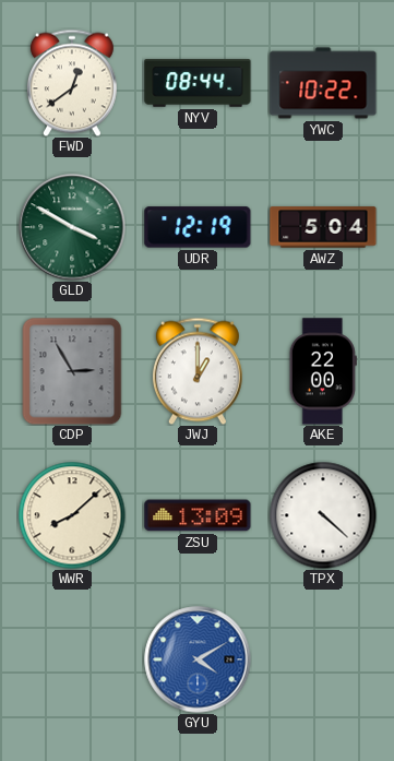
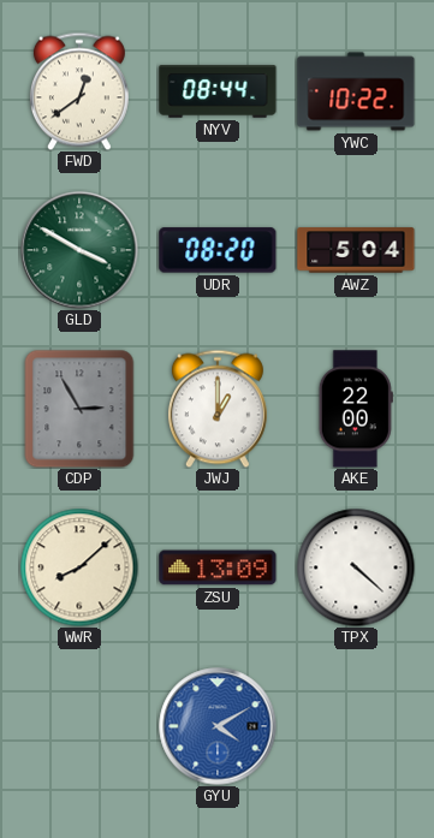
UDR: 12:19 -> 08:20 (218, 250)
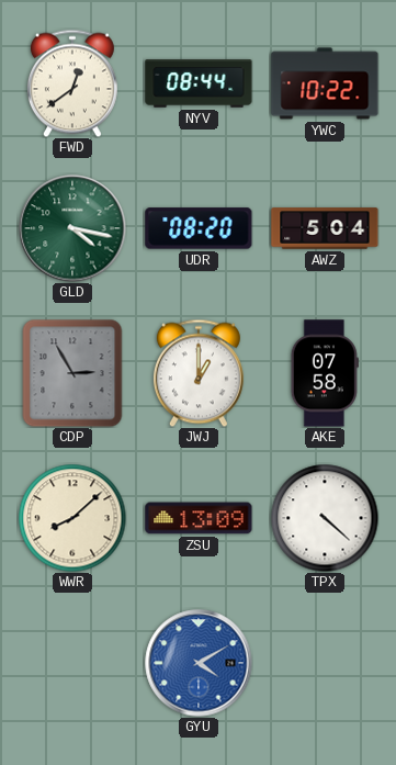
GLD: 3:50 -> 4:17 (72, 228)
AKE: 22:00 -> 07:58 (325, 373)
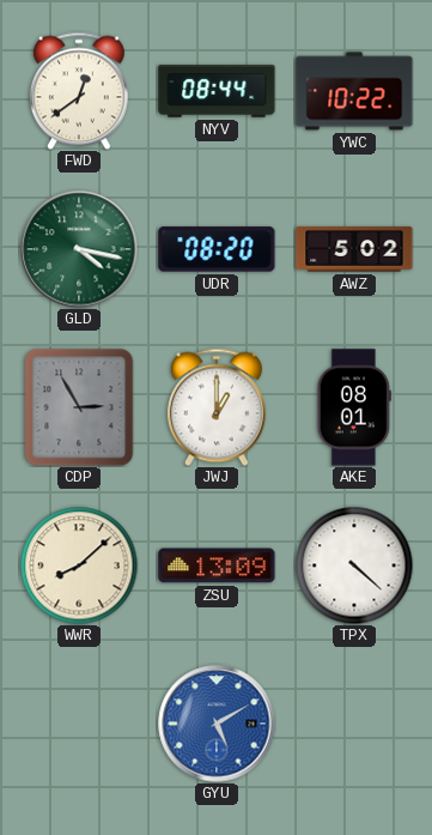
AWZ: 5:04 -> 5:02 (354, 249)
AKE: 07:58 -> 08:01 (354, 407)
GYU: 4:10 -> 5:10 (217, 724)
